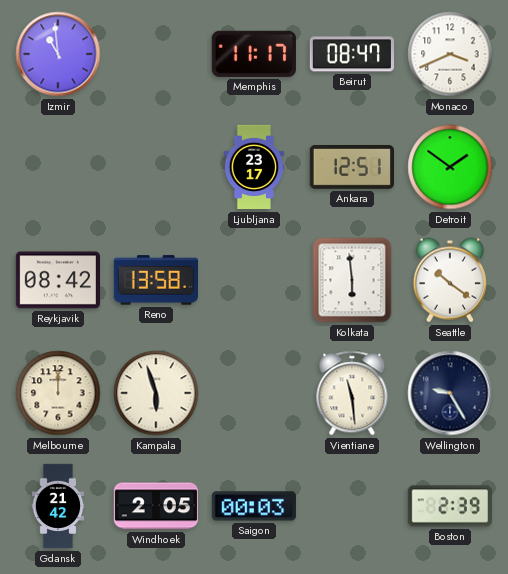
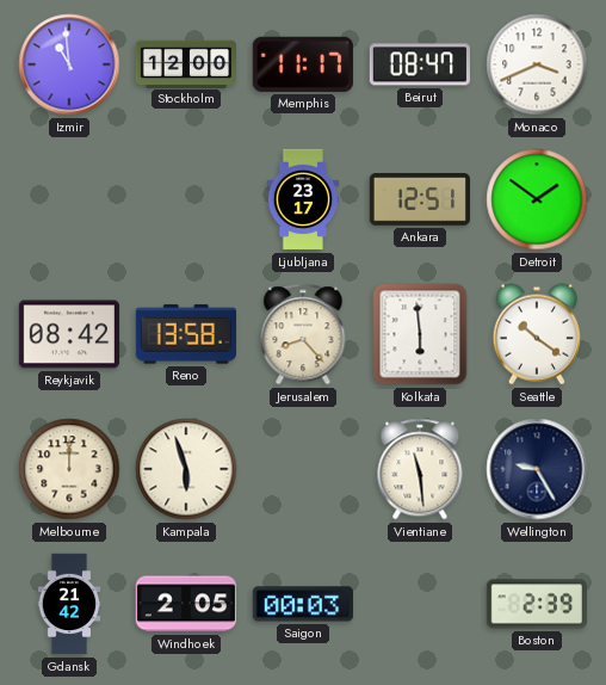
Stockholm: none -> 12:00 (185, 63)
Jerusalem: none -> 8:23 (303, 334)
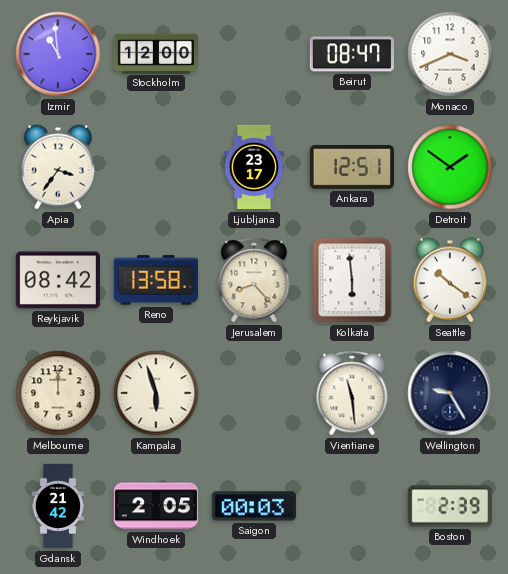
Memphis: 11:17 -> none (303, 64)
Apia: none -> 3:36 (58, 167)
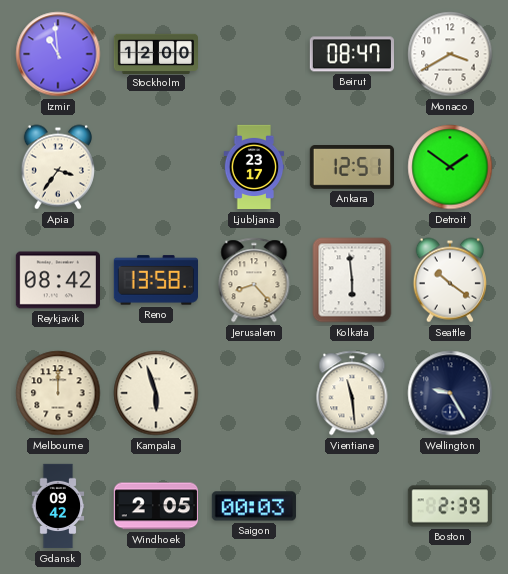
Monaco: 3:41 -> 3:40 (450, 54)
Gdansk: 21:42 -> 09:42 (58, 506)
